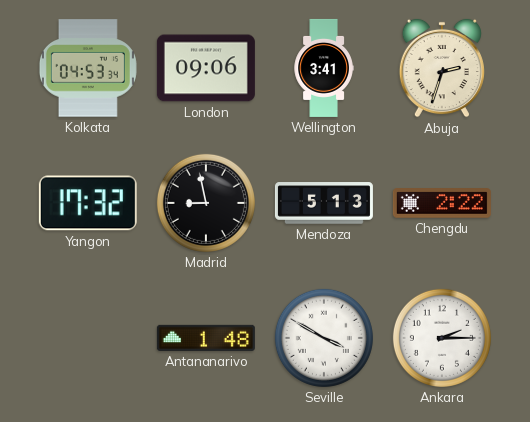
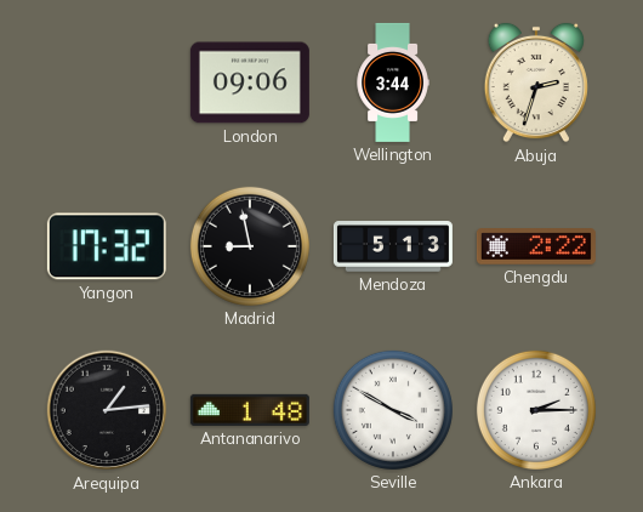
Kolkata: 04:53 -> none (88, 68)
Wellington: 3:41 -> 3:44 (393, 83)
Arequipa: none -> 1:14 (107, 410)
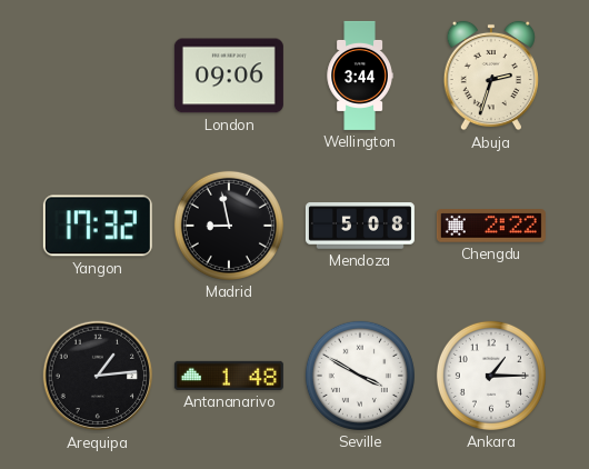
Mendoza: 5:13 -> 5:08 (360, 226)
Ankara: 2:15 -> 1:15 (491, 376)
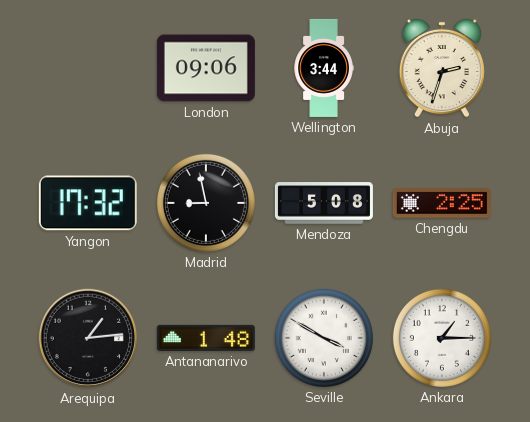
Chengdu: 2:22 -> 2:25 (442, 203)
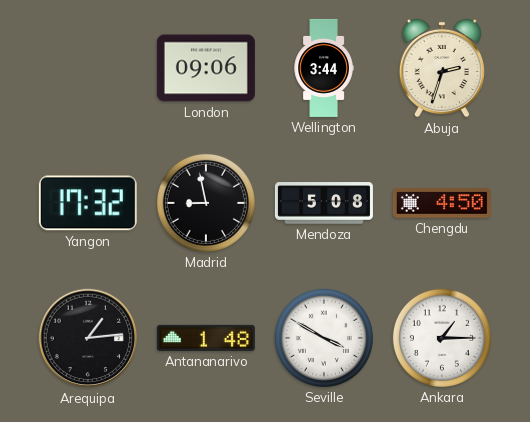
Chengdu: 2:25 -> 4:50 (442, 203)
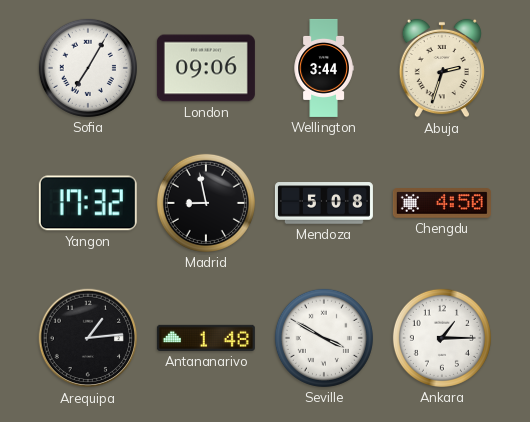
Sofia: none -> 7:05 (88, 68)
